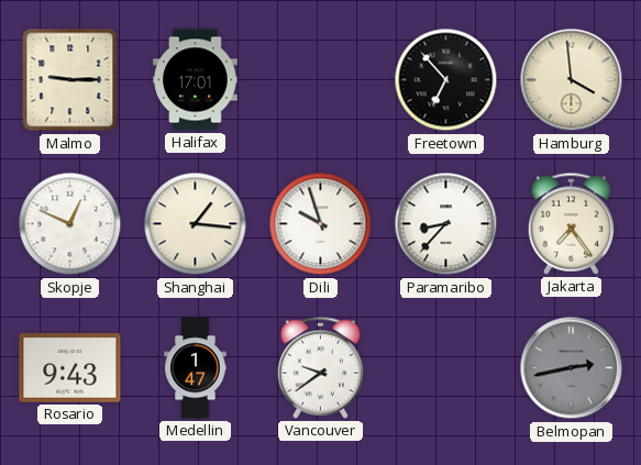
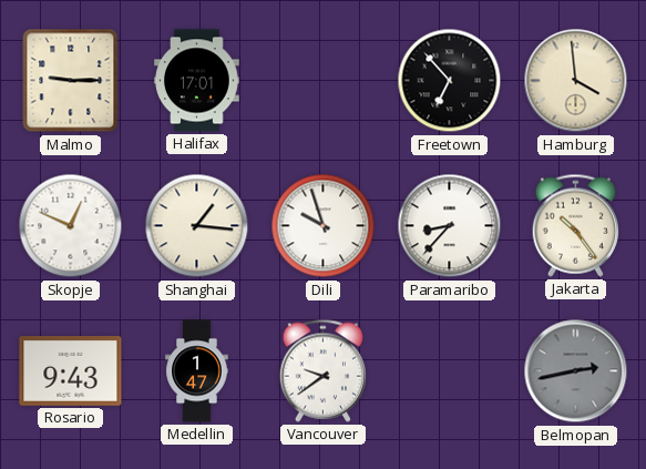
Jakarta: 7:24 -> 10:24 (575, 225)
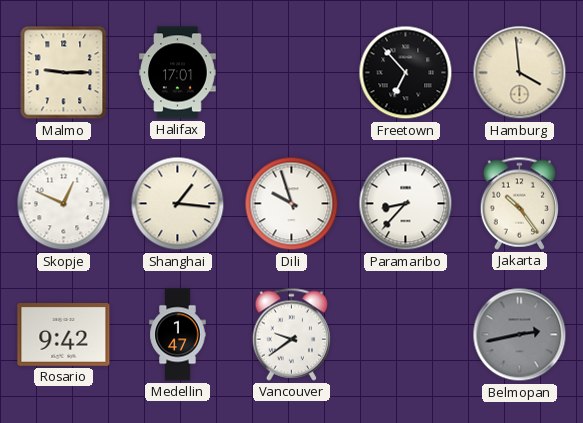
Rosario: 9:43 -> 9:42 (64, 335)
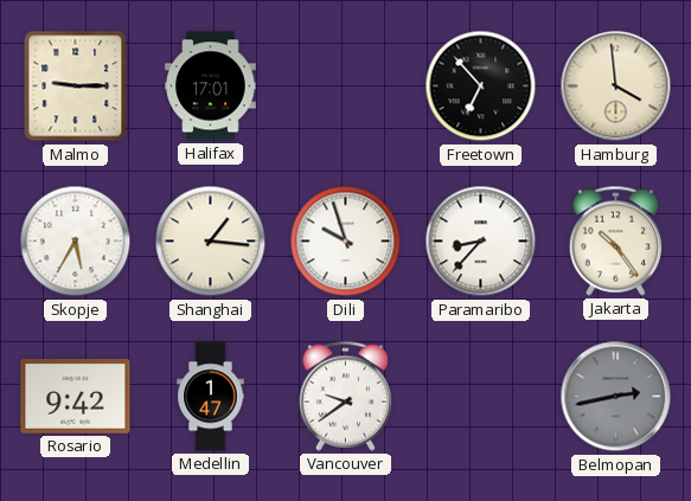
Skopje: 12:49 -> 5:35 (76, 242)
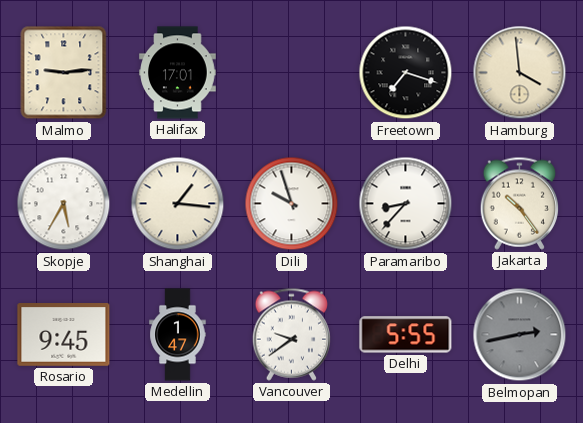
Malmo: 9:15 -> 9:14 (64, 73)
Freetown: 6:53 -> 7:18 (406, 73)
Rosario: 9:42 -> 9:45 (64, 335)
Delhi: none -> 5:55 (406, 335)
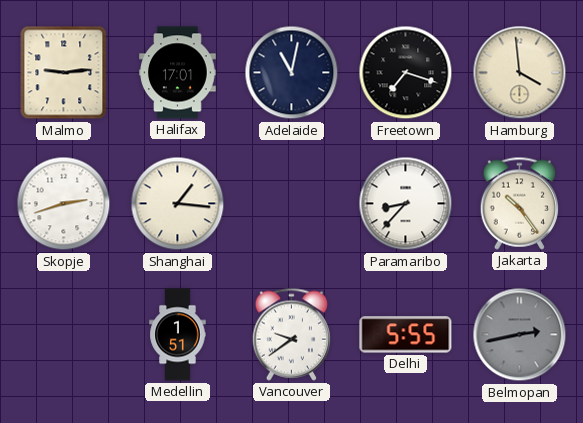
Adelaide: none -> 11:02 (292, 73)
Skopje: 5:35 -> 2:42 (64, 204)
Dili: 9:57 -> none (292, 204)
Rosario: 9:45 -> none (64, 335)
Medellin: 1:47 -> 1:51 (178, 335)
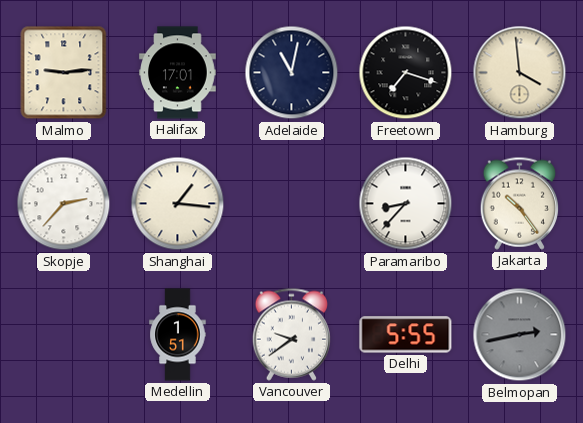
Skopje: 2:42 -> 2:37 (64, 204)
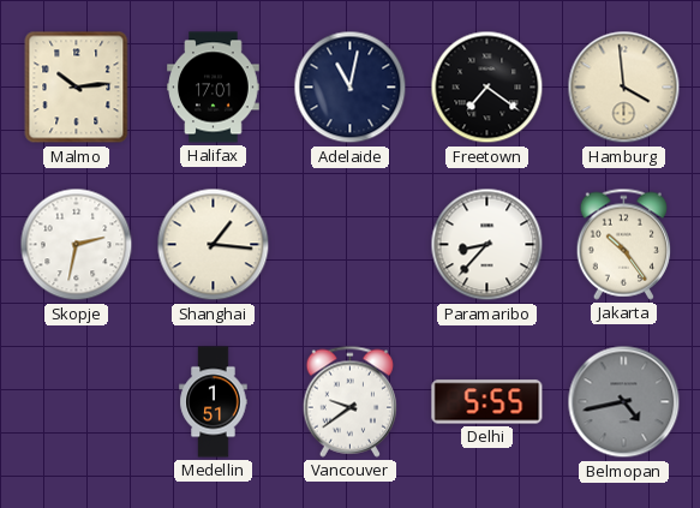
Malmo: 9:14 -> 10:14 (77, 88)
Freetown: 7:18 -> 7:21 (487, 88)
Skopje: 2:37 -> 2:32 (77, 245)
Belmopan: 2:43 -> 4:43 (624, 402)
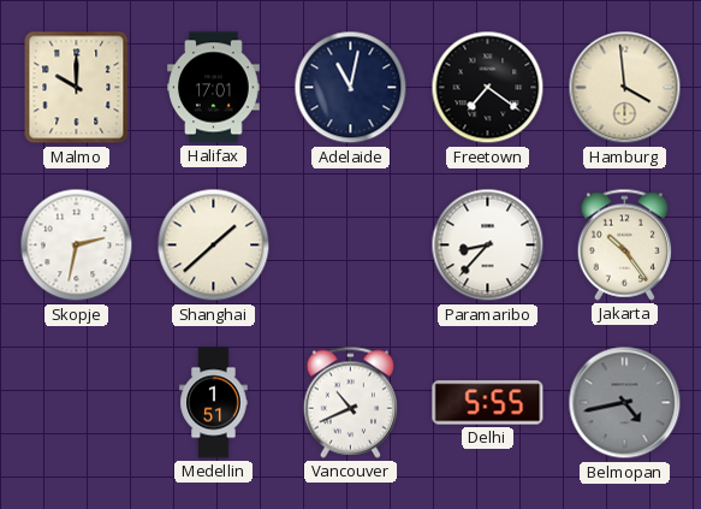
Malmo: 10:14 -> 10:00 (77, 88)
Shanghai: 1:16 -> 1:38 (214, 245)
Vancouver: 9:39 -> 10:41 (350, 402)
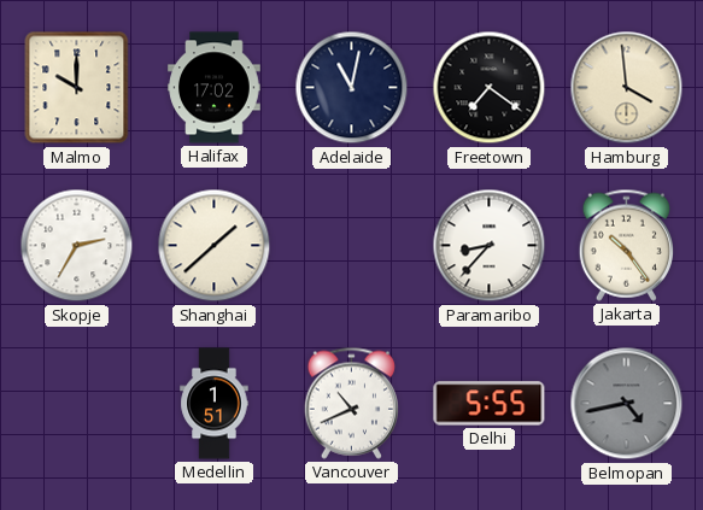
Halifax: 17:01 -> 17:02 (215, 88)
Skopje: 2:32 -> 2:35 (77, 246)
